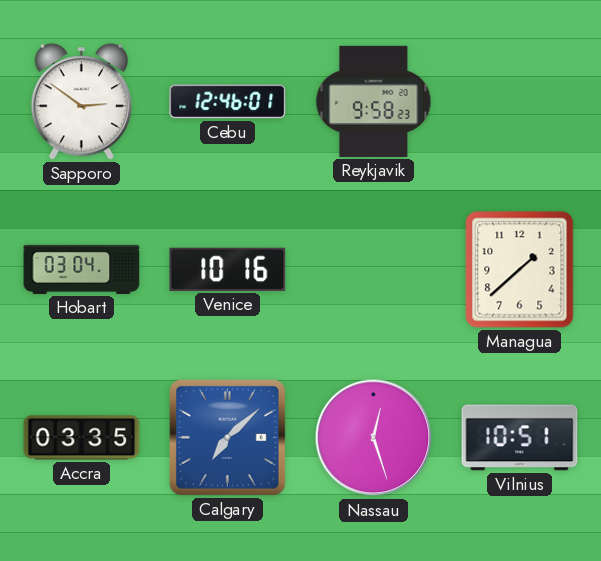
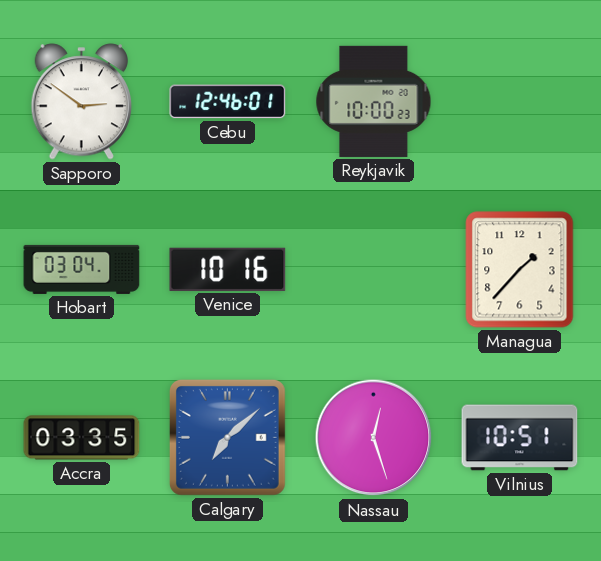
Reykjavik: 9:58 -> 10:00 (374, 101)
Managua: 1:38 -> 1:37 (520, 270)
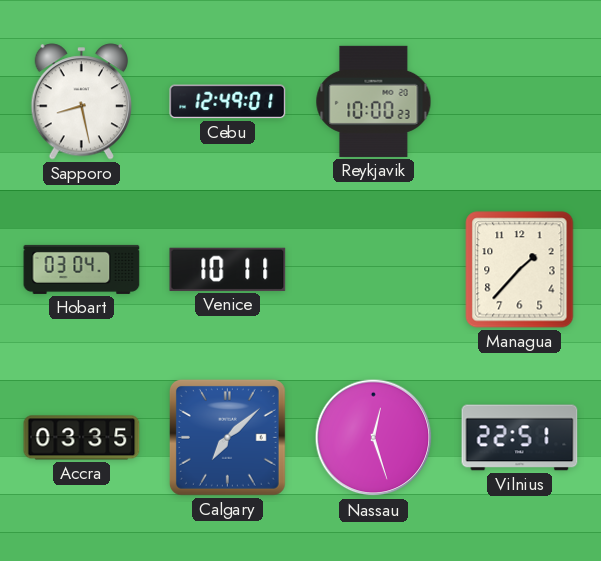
Sapporo: 2:51 -> 8:28 (82, 102)
Cebu: 12:46 -> 12:49 (228, 102)
Venice: 10:16 -> 10:11 (228, 269)
Vilnius: 10:51 -> 22:51 (520, 438)
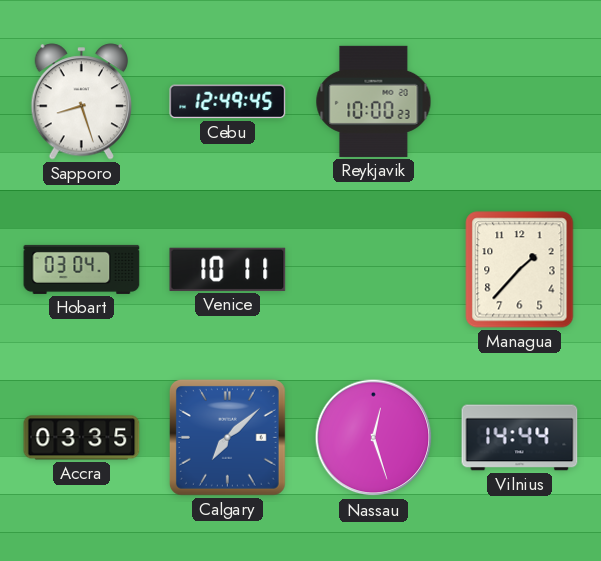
Sapporo: 8:28 -> 8:27 (82, 102)
Cebu: 12:49:01 -> 12:49:45 (228, 102)
Vilnius: 22:51 -> 14:44 (520, 438)
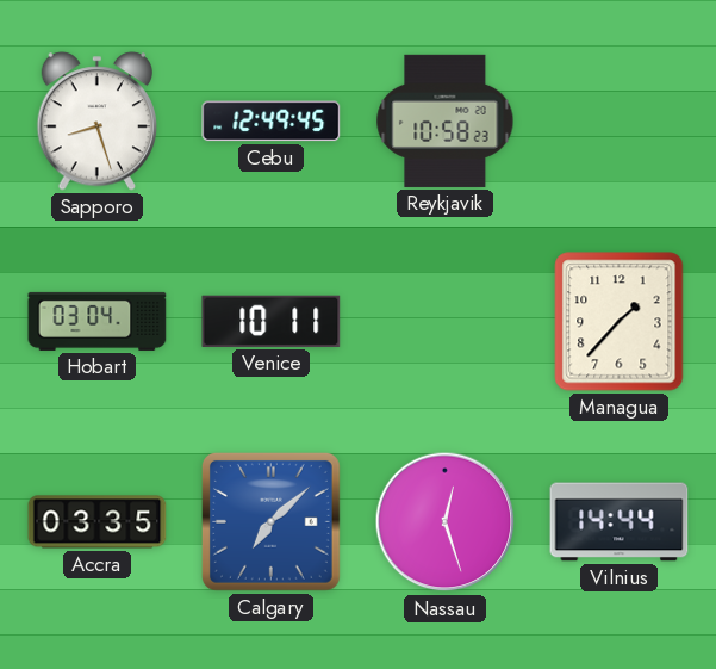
Reykjavik: 10:00 -> 10:58 (446, 120)
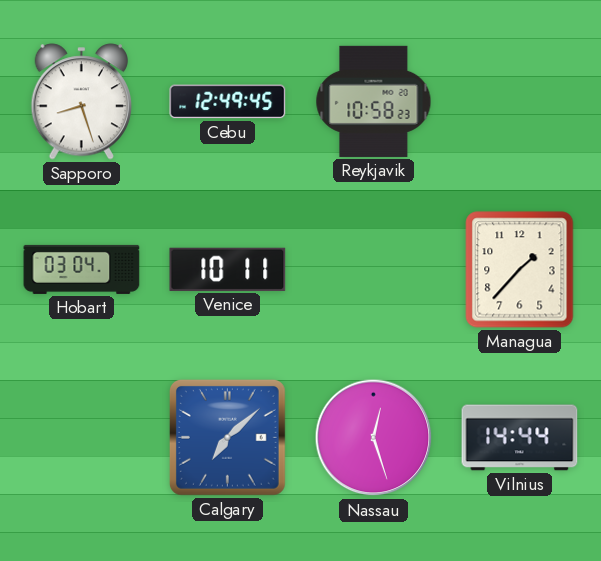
Accra: 03:35 -> none (98, 522)
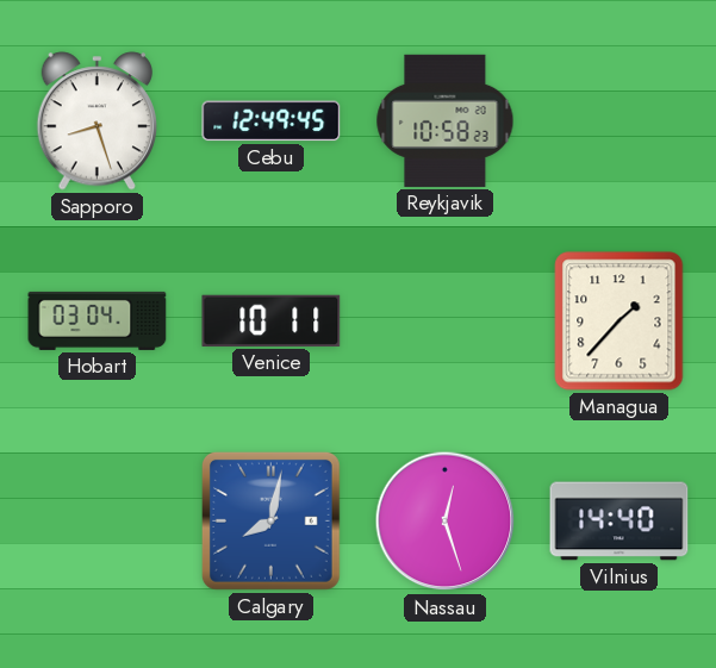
Calgary: 7:08 -> 8:02 (270, 520)
Vilnius: 14:44 -> 14:40 (620, 522)
